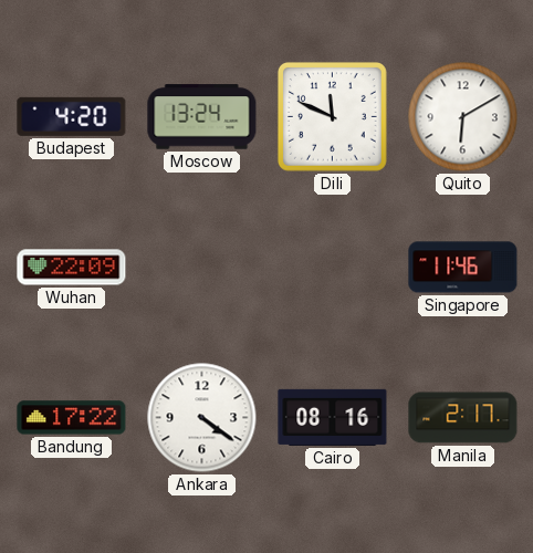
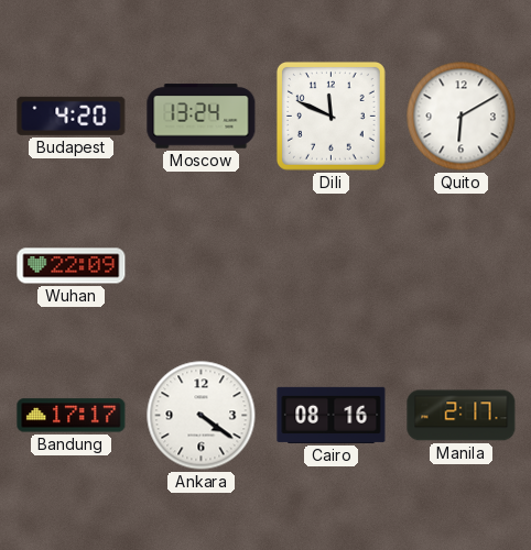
Singapore: 11:46 -> none (463, 268)
Bandung: 17:22 -> 17:17 (72, 416)
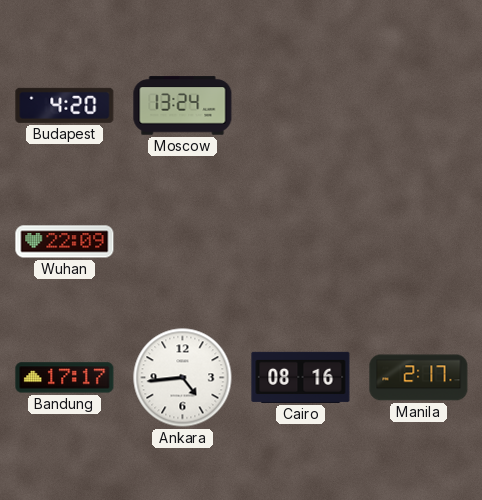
Dili: 11:49 -> none (330, 116)
Quito: 6:10 -> none (462, 117)
Ankara: 4:21 -> 4:44 (183, 378)
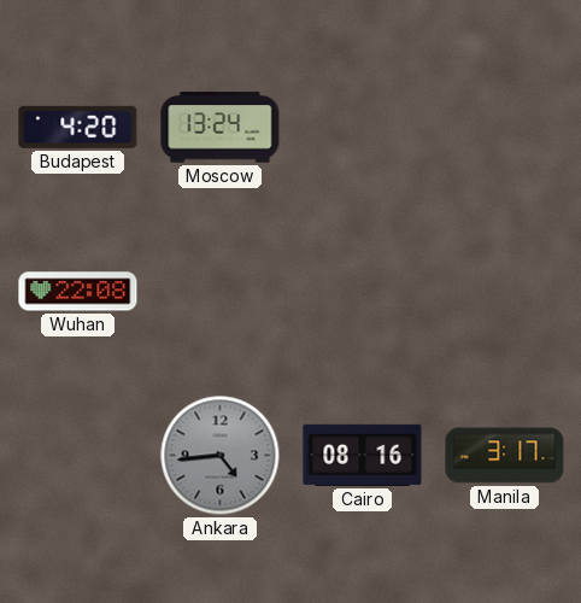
Wuhan: 22:09 -> 22:08 (78, 292)
Bandung: 17:17 -> none (65, 378)
Ankara dial: white -> grey (221, 456)
Manila: 2:17 -> 3:17 (505, 456)
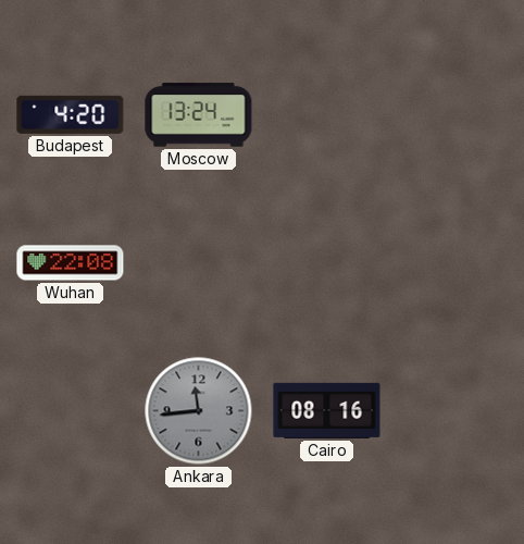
Ankara: 4:44 -> 11:44 (199, 411)
Manila: 3:17 -> none (505, 456)
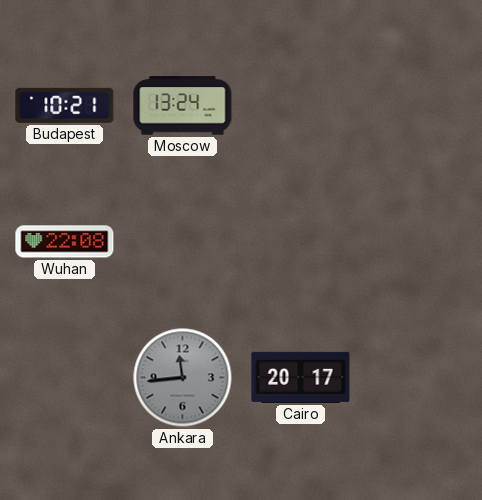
Budapest: 4:20 -> 10:21 (65, 105)
Cairo: 08:16 -> 20:17 (301, 377)
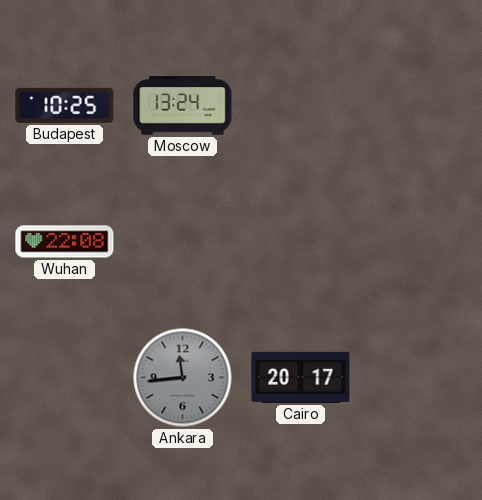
Budapest: 10:21 -> 10:25 (65, 105)
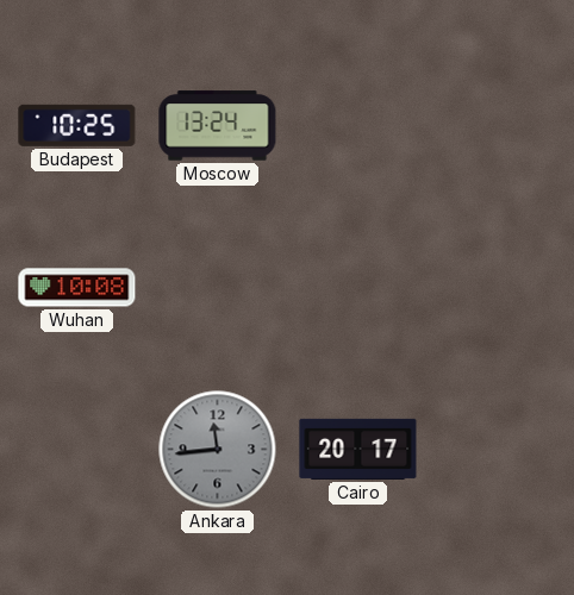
Wuhan: 22:08 -> 10:08 (77, 288)
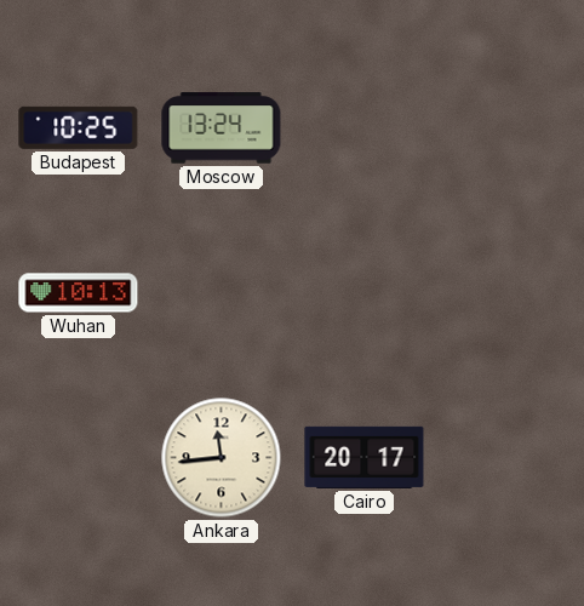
Wuhan: 10:08 -> 10:13 (79, 293)
Ankara dial: grey -> cream (222, 458)
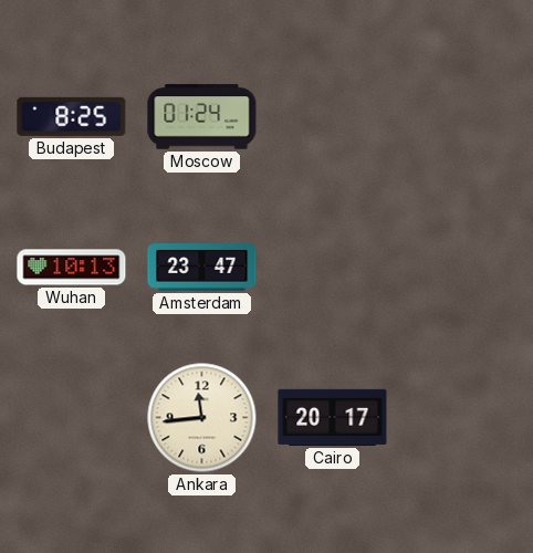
Budapest: 10:25 -> 8:25 (72, 116)
Moscow: 13:24 -> 01:24 (202, 117)
Amsterdam: none -> 23:47 (202, 268)
